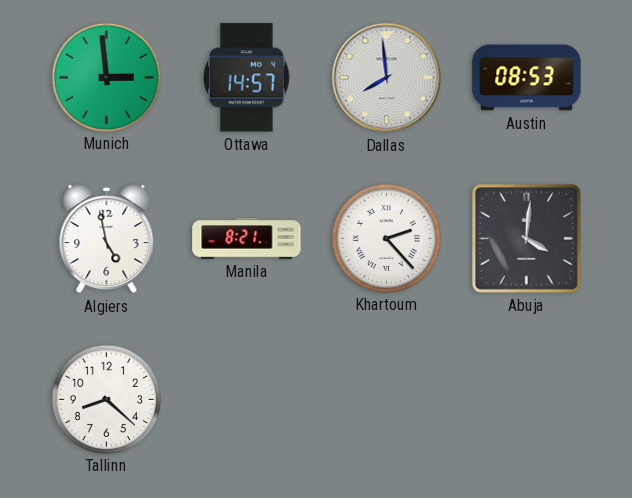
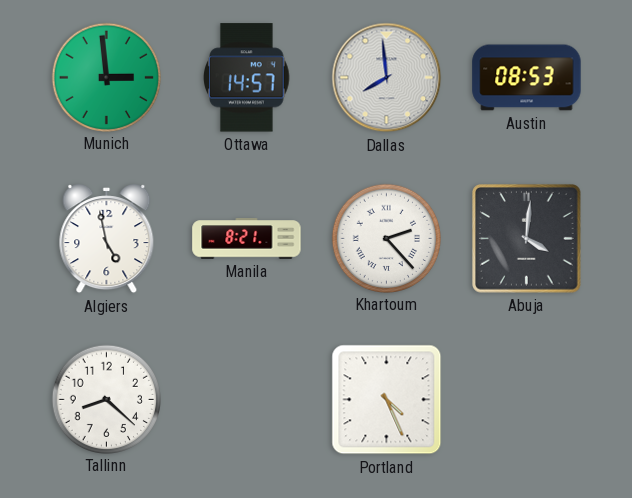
Portland: none -> 4:26 (387, 400)
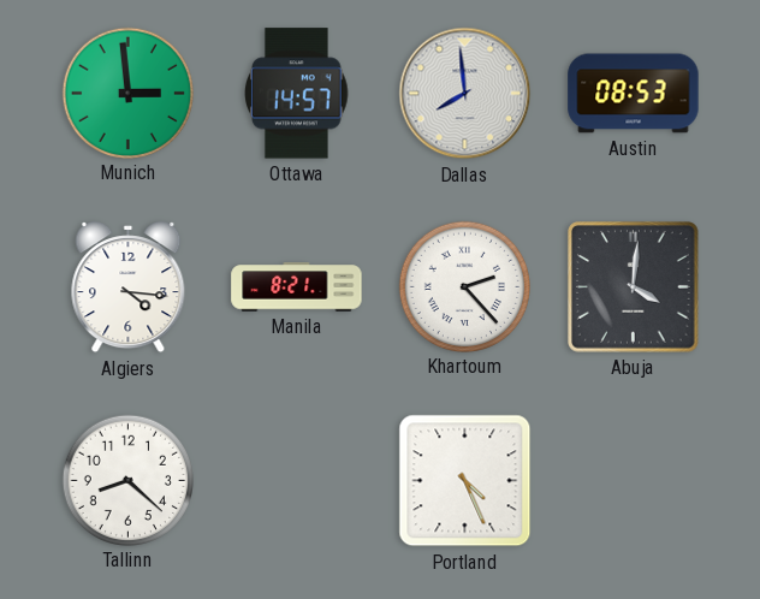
Algiers: 4:58 -> 4:16 (129, 287)
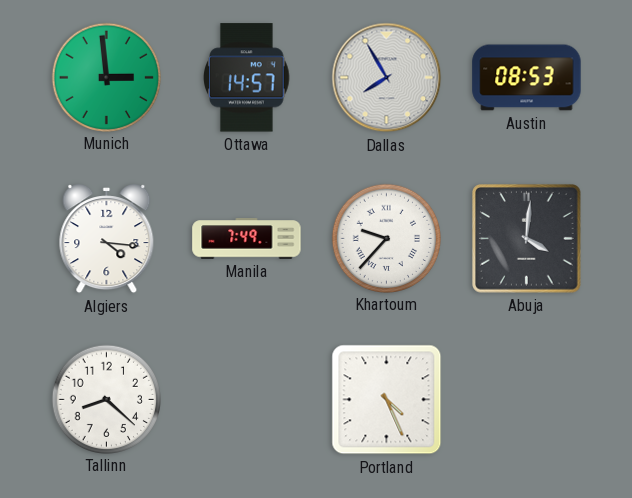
Dallas: 7:59 -> 7:55 (387, 78)
Manila: 8:21 -> 7:49 (247, 239)
Khartoum: 2:23 -> 9:37 (386, 238)
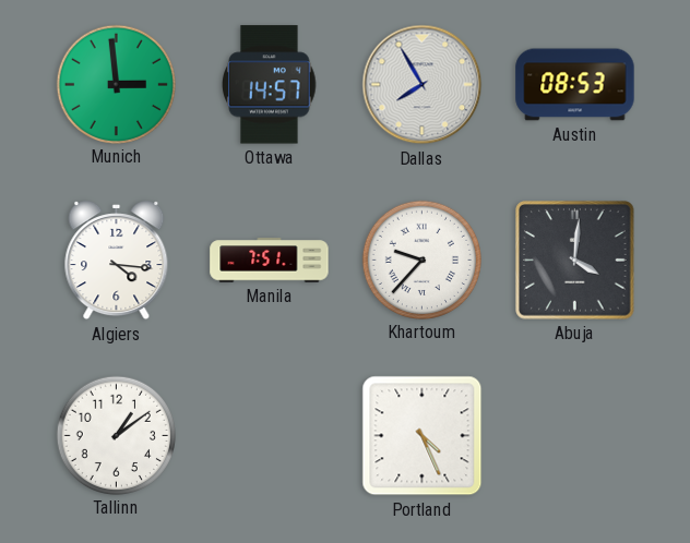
Manila: 7:49 -> 7:51 (270, 261)
Tallinn: 8:22 -> 1:09 (116, 435)
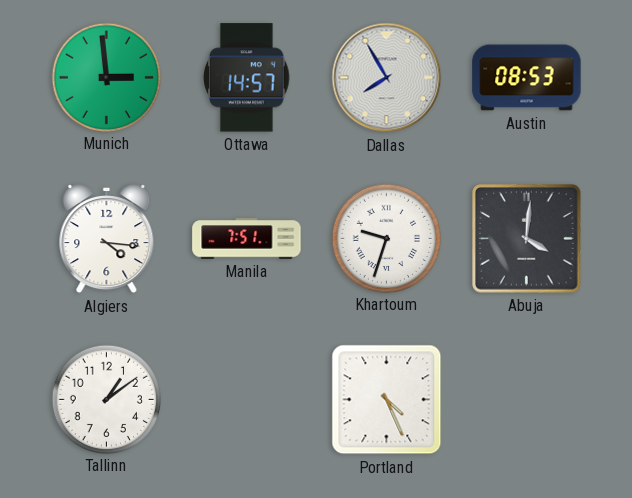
Khartoum: 9:37 -> 9:33 (386, 238)
